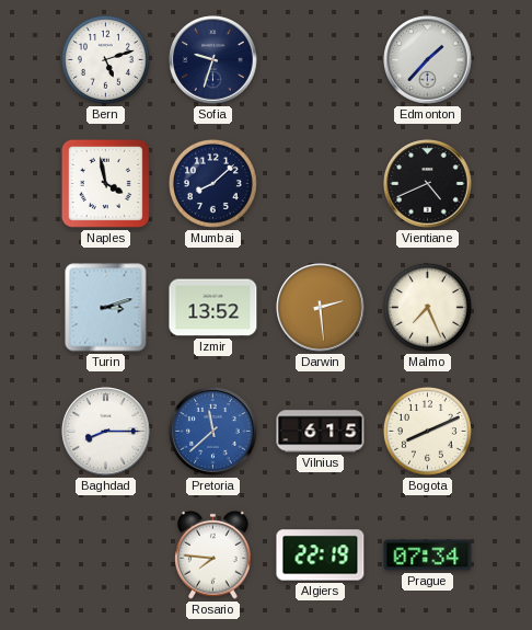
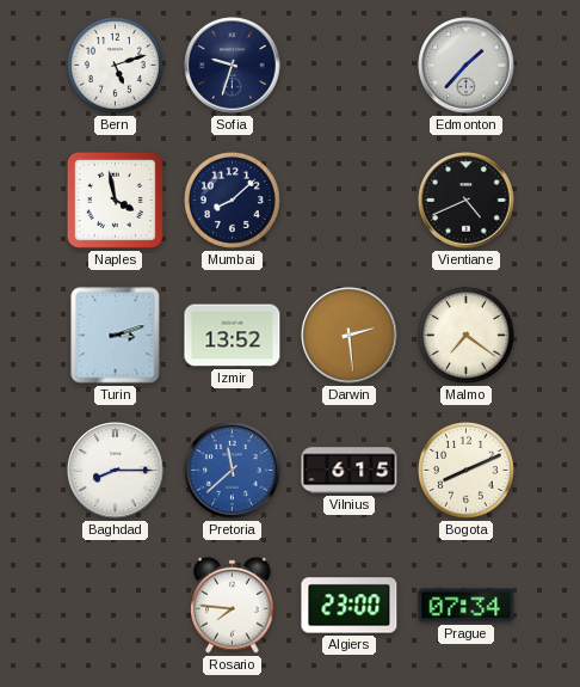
Malmo: 7:26 -> 7:21 (465, 335)
Algiers: 22:19 -> 23:00 (350, 606)
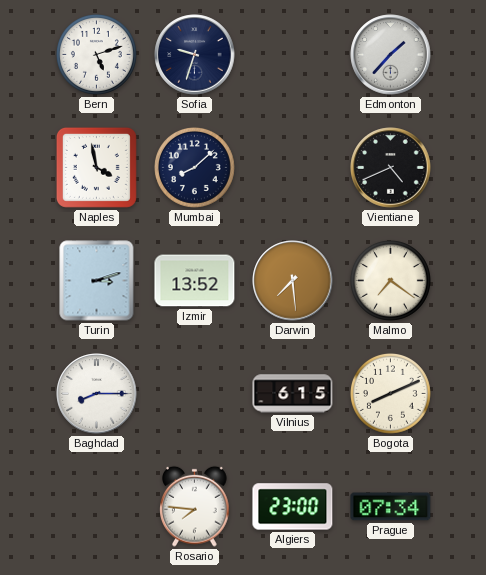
Darwin: 2:29 -> 7:29 (293, 281)
Pretoria: 11:38 -> none (233, 471)
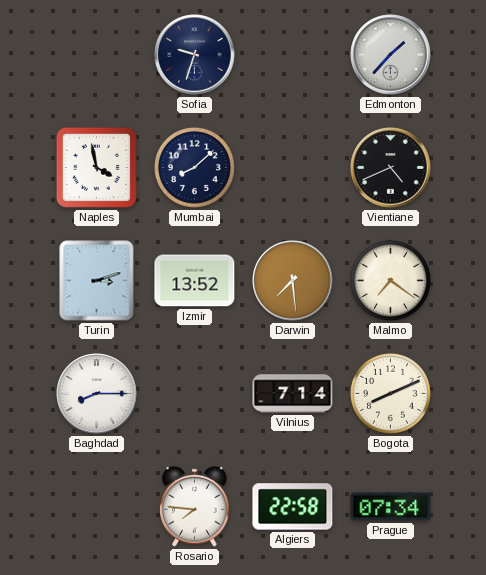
Bern: 5:12 -> none (96, 54)
Vilnius: 6:15 -> 7:14 (293, 394)
Algiers: 23:00 -> 22:58 (293, 507)
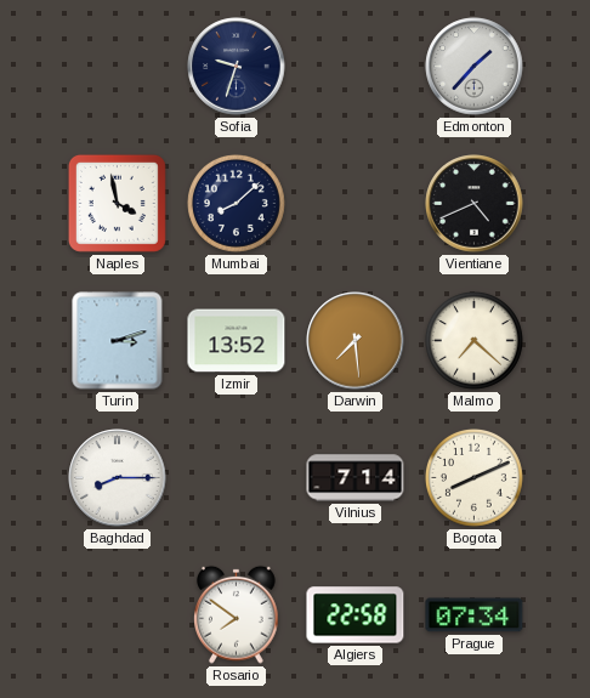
Malmo: 7:21 -> 7:22 (473, 340)
Rosario: 7:46 -> 7:51 (237, 614)
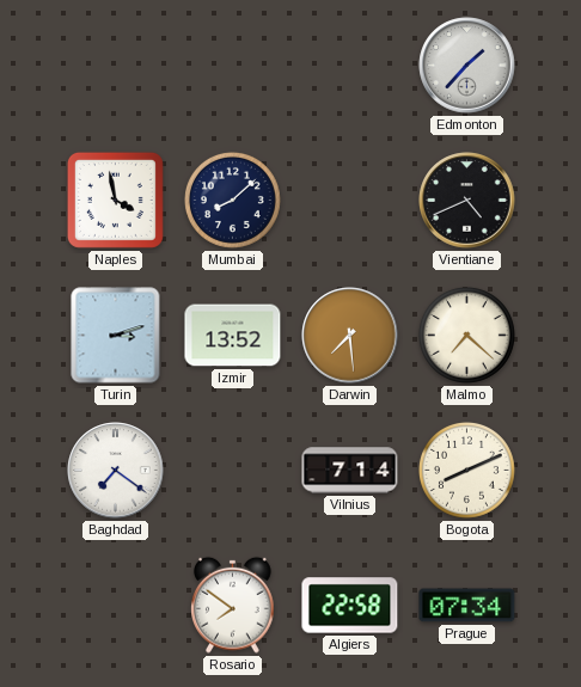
Sofia: 9:33 -> none (237, 67)
Baghdad: 8:15 -> 7:21 (116, 471)
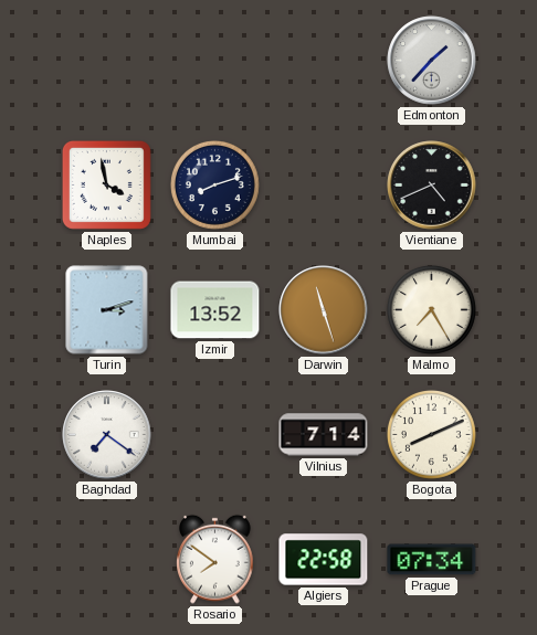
Mumbai: 8:08 -> 8:12 (214, 184)
Darwin: 7:29 -> 11:27 (324, 310)
Malmo: 7:22 -> 7:25 (431, 309)
